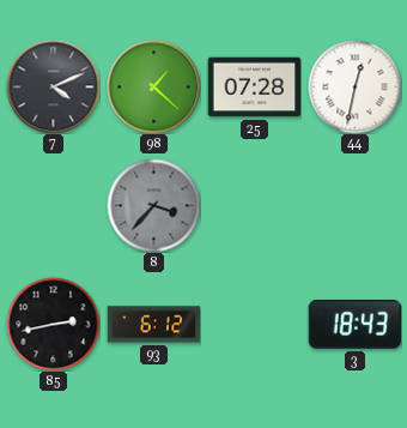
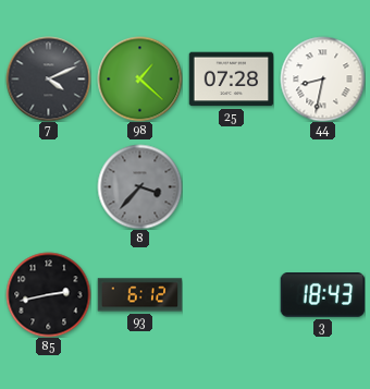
44: 12:32 -> 8:32 (322, 78)
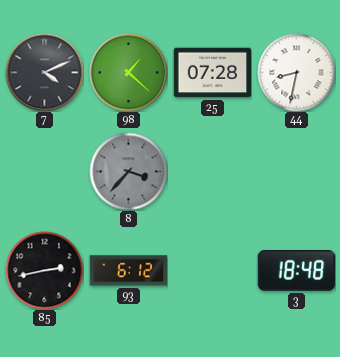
3: 18:43 -> 18:48 (296, 271)
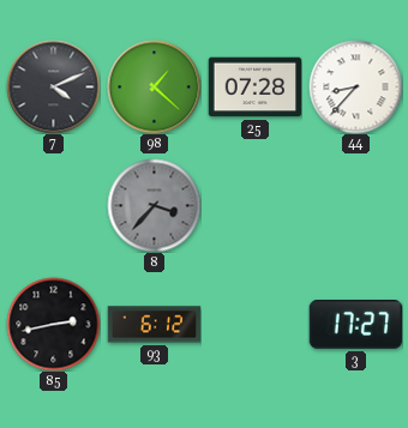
44: 8:32 -> 8:37 (355, 86)
3: 18:48 -> 17:27 (355, 325)
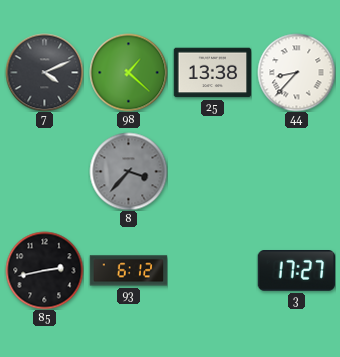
25: 07:28 -> 13:38 (212, 73)
